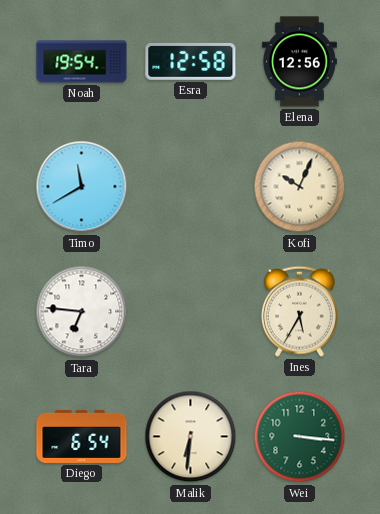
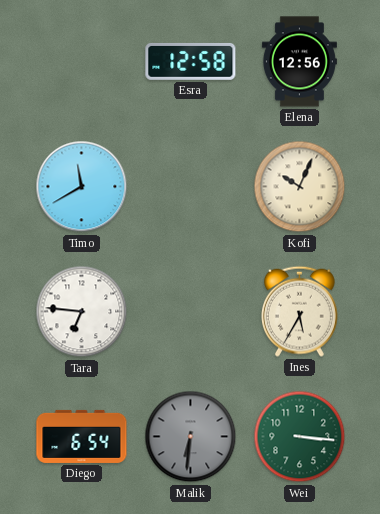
Noah: 19:54 -> none (82, 62)
Malik dial: cream -> grey (191, 437)
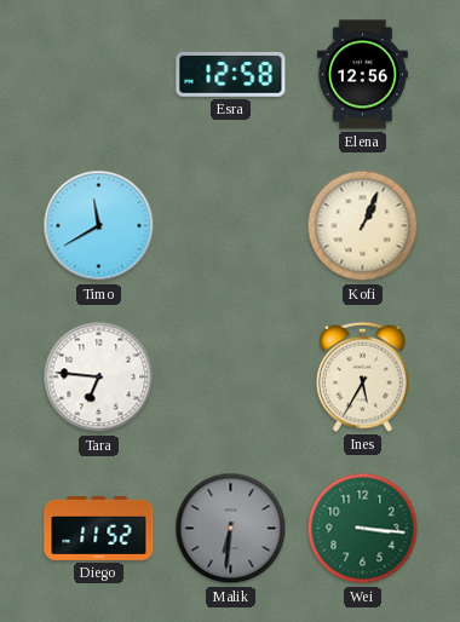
Kofi: 10:04 -> 1:04 (363, 226)
Diego: 6:54 -> 11:52 (99, 528)
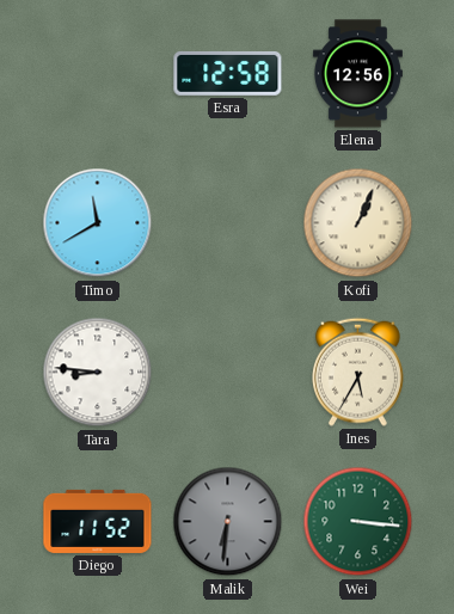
Tara: 6:46 -> 8:46 (98, 373)
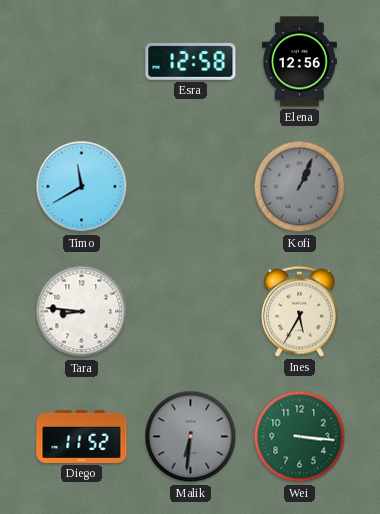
Kofi dial: cream -> grey (300, 187)
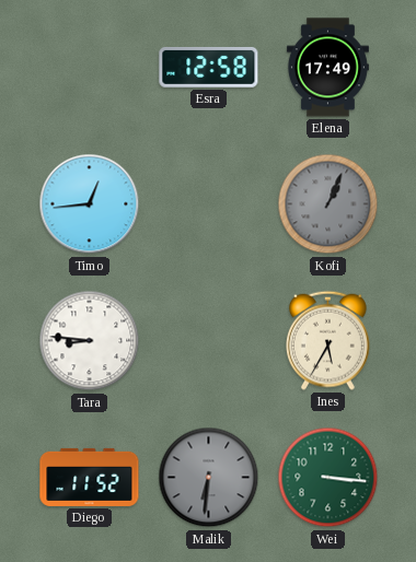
Elena: 12:56 -> 17:49 (327, 68)
Timo: 11:40 -> 12:44 (90, 204)
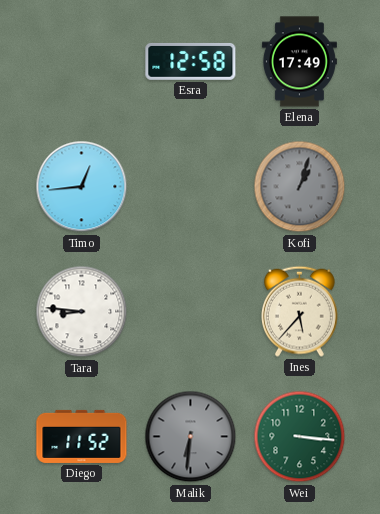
Kofi: 1:04 -> 1:03 (300, 187)
Ines: 5:35 -> 5:37 (299, 311)
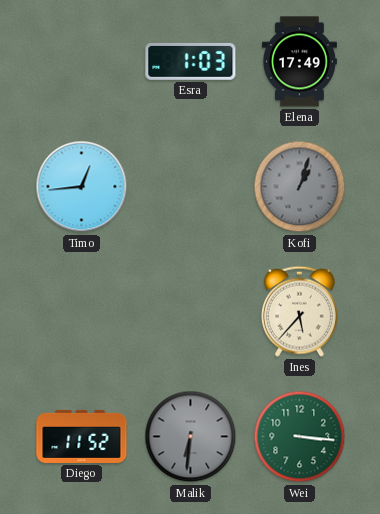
Esra: 12:58 -> 1:03 (191, 61)
Tara: 8:46 -> none (82, 312)
